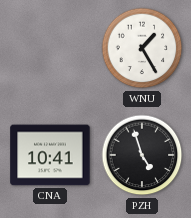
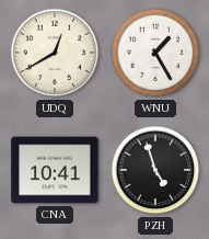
UDQ: none -> 12:40 (55, 53)
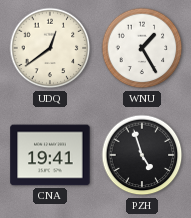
UDQ: 12:40 -> 12:39 (50, 48)
CNA: 10:41 -> 19:41 (50, 155)
